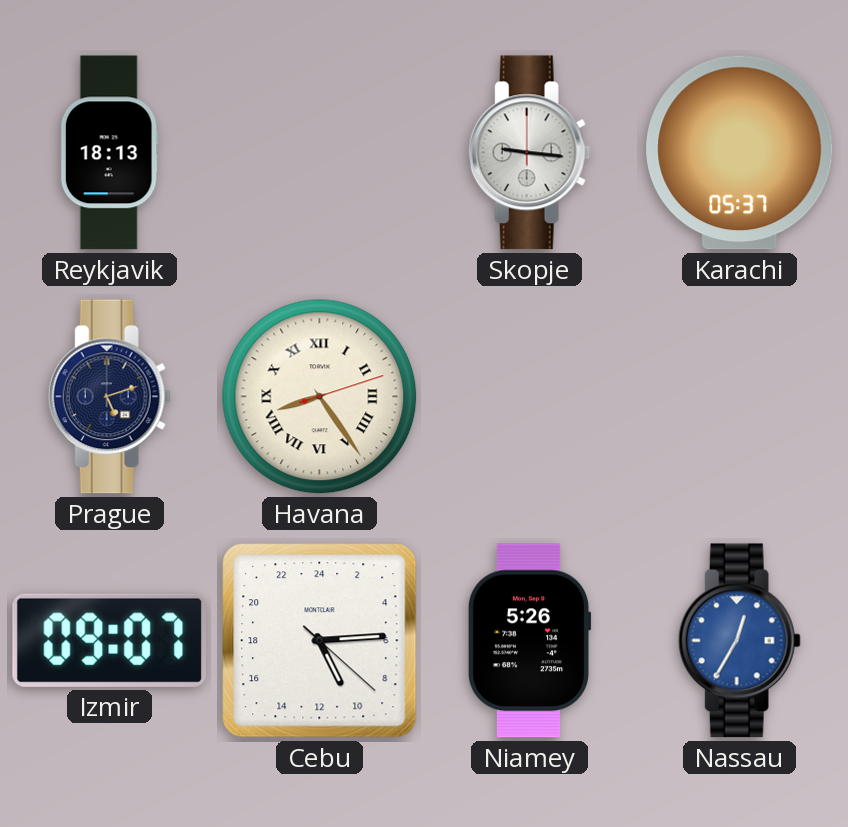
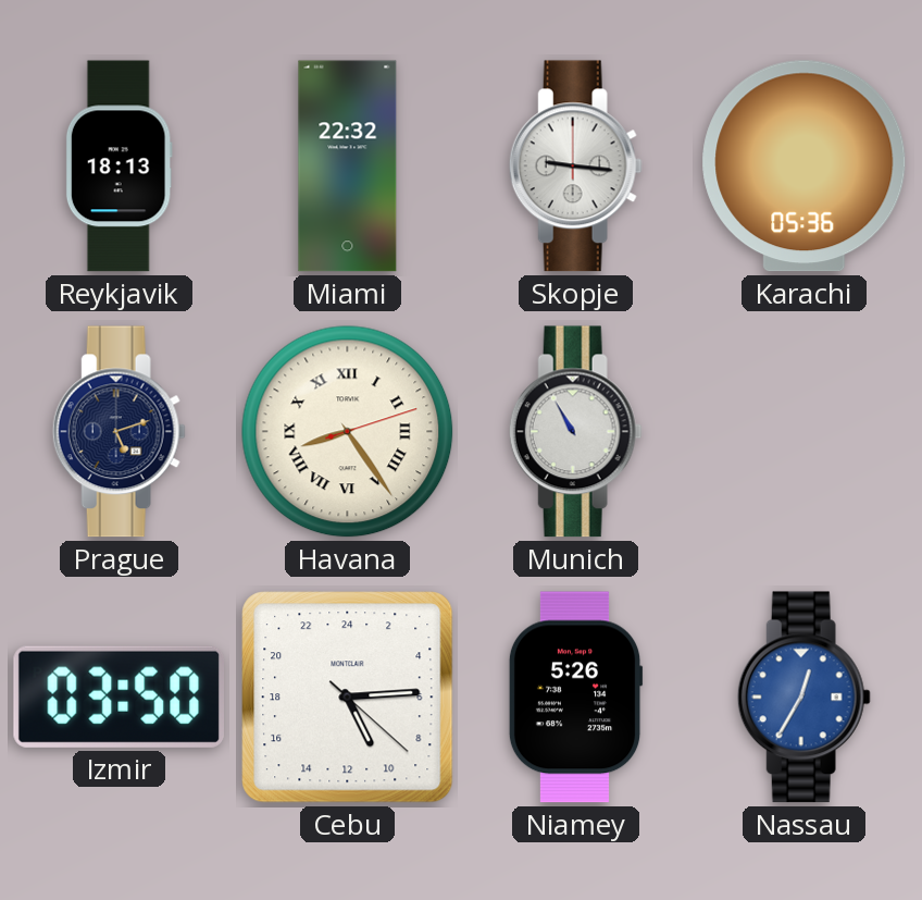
Miami: none -> 22:32 (348, 167)
Karachi: 05:37 -> 05:36 (805, 167)
Munich: none -> 10:55 (575, 432)
Izmir: 09:07 -> 03:50 (119, 696)
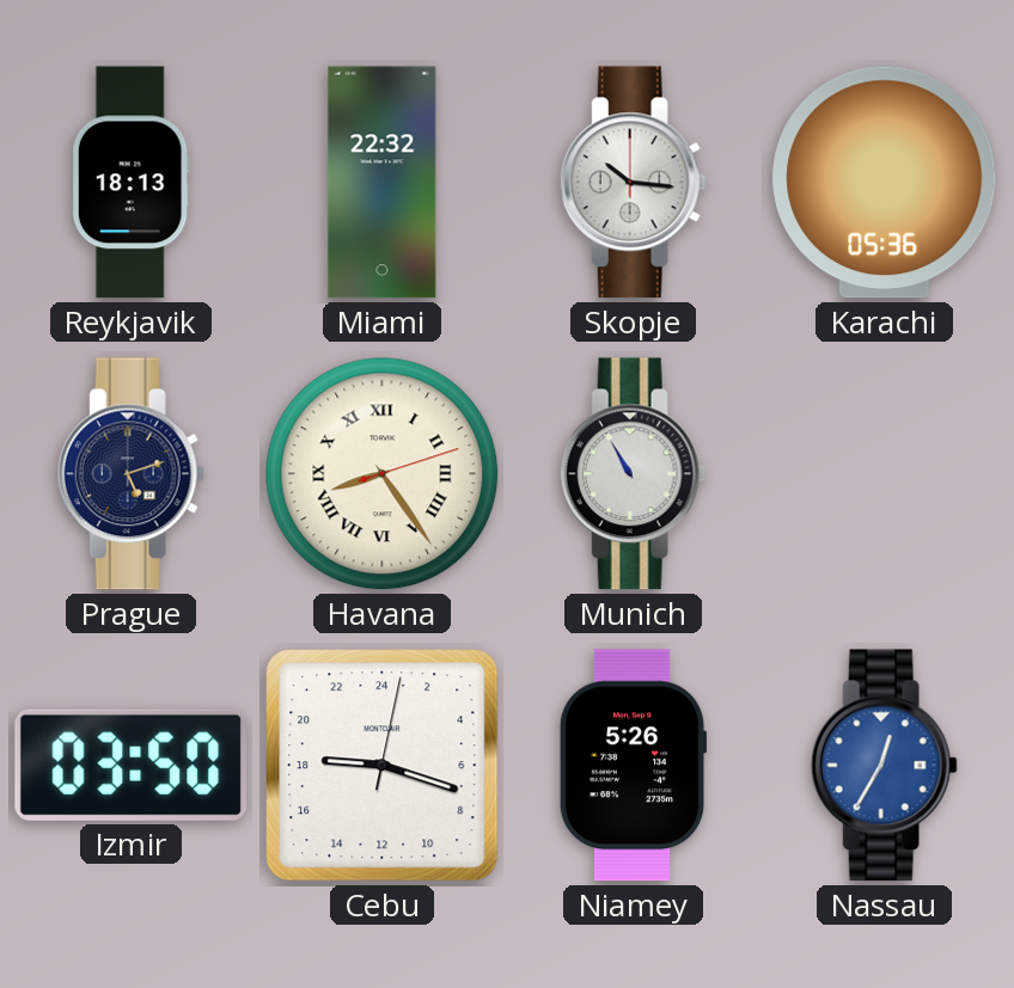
Skopje: 9:16 -> 10:16 (633, 183)
Cebu: 10:14 -> 18:18 (383, 766)
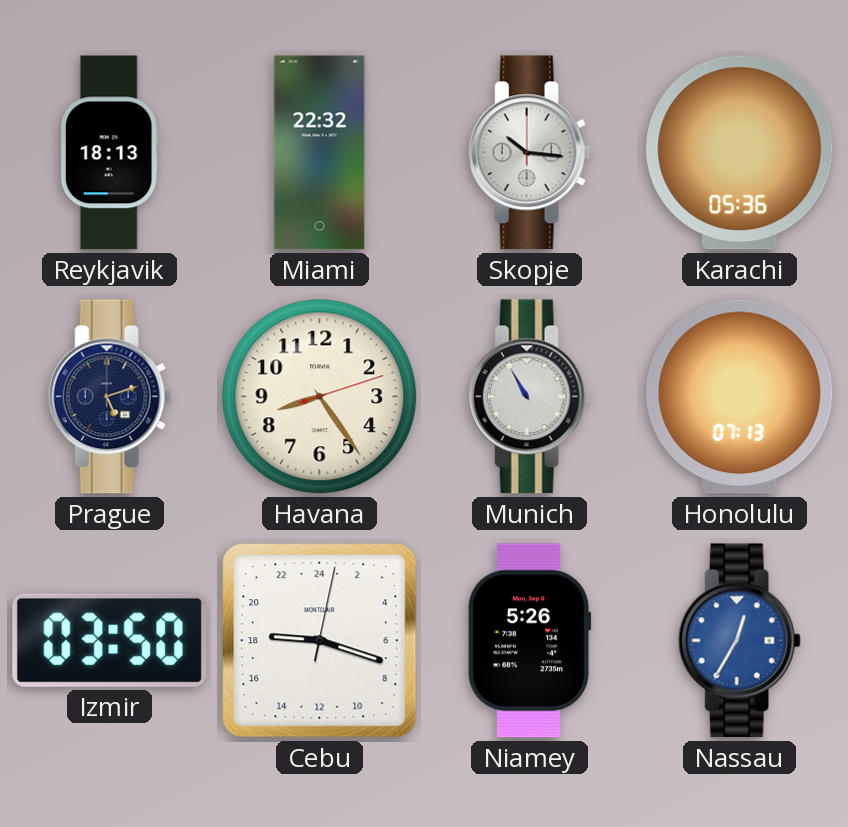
Havana numerals: Roman -> Arabic (320, 397)
Honolulu: none -> 07:13 (740, 397)
